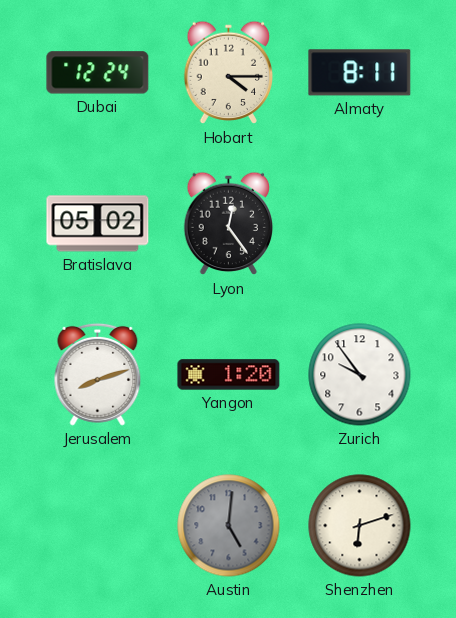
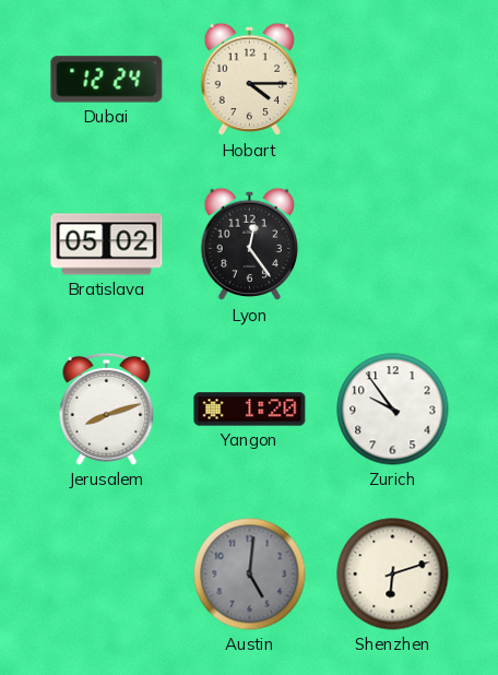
Almaty: 8:11 -> none (360, 73)
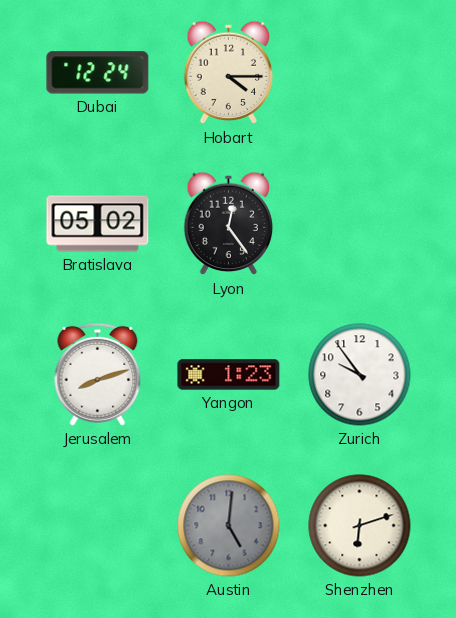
Yangon: 1:20 -> 1:23 (229, 375)
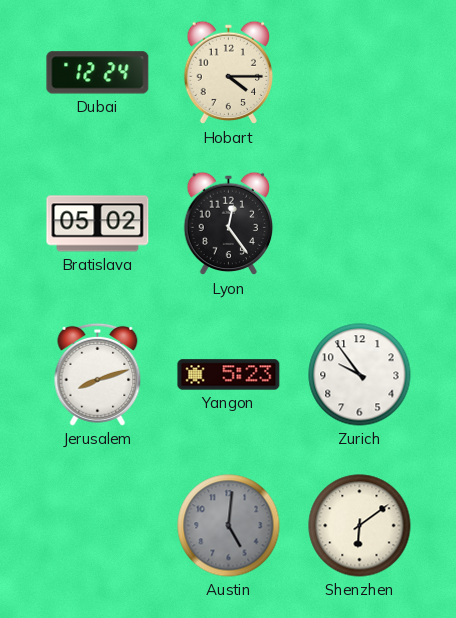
Yangon: 1:23 -> 5:23 (229, 375)
Shenzhen: 6:12 -> 6:09 (360, 526)
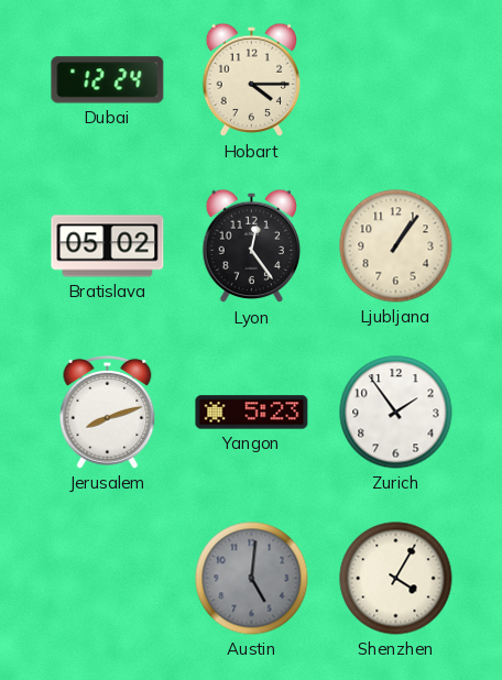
Ljubljana: none -> 1:06 (396, 246)
Zurich: 9:54 -> 1:54 (396, 413)
Shenzhen: 6:09 -> 4:05 (396, 579)
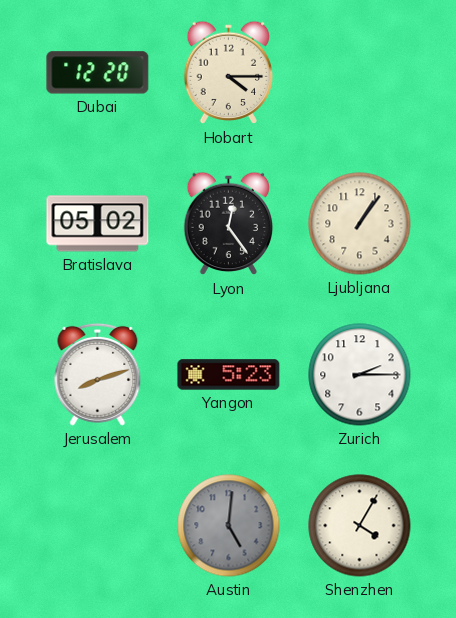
Dubai: 12:24 -> 12:20 (98, 73)
Zurich: 1:54 -> 2:15 (360, 375)
